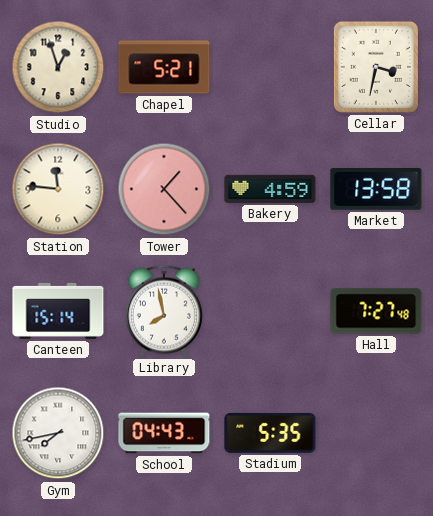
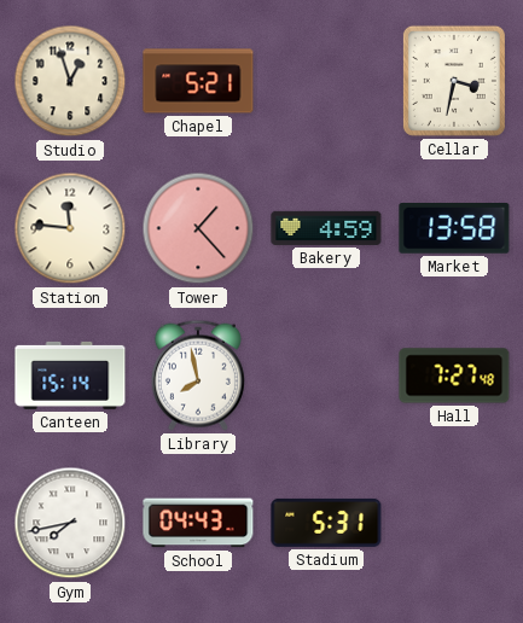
Stadium: 5:35 -> 5:31 (326, 523)
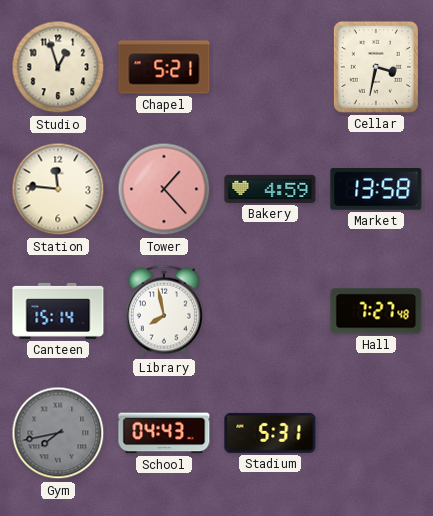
Gym dial: white -> grey (58, 433)
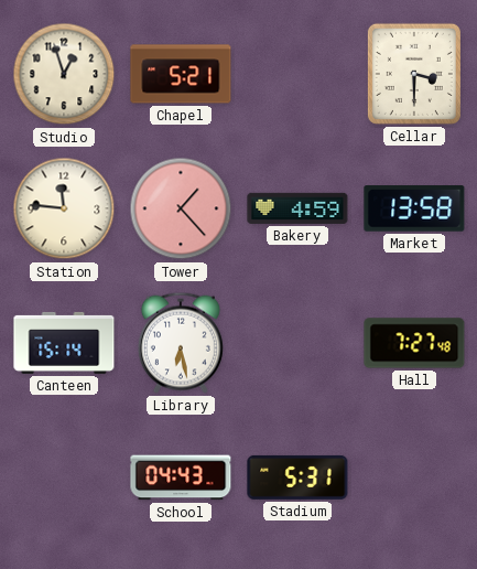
Cellar: 3:32 -> 3:30 (414, 74)
Library: 7:58 -> 6:28 (181, 343)
Gym: 7:43 -> none (58, 433)
